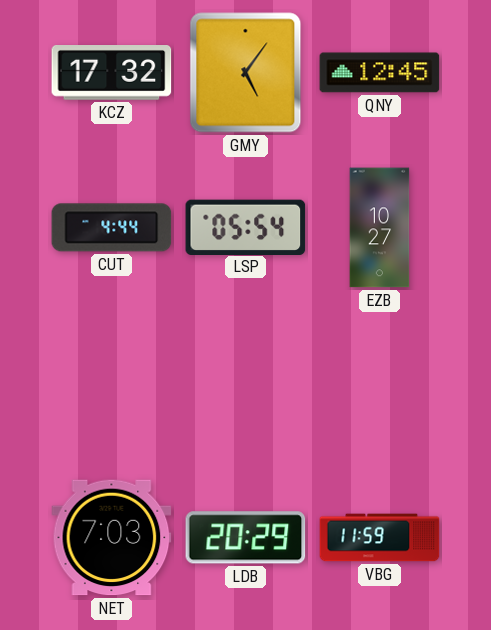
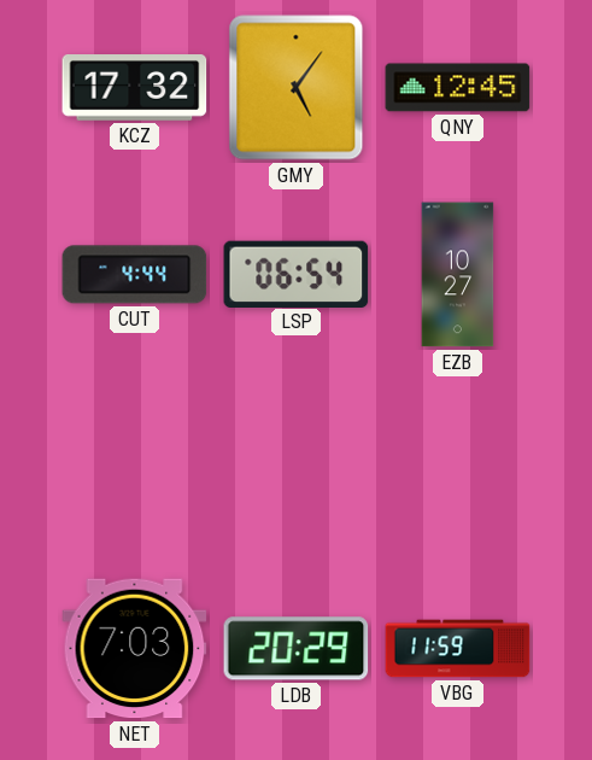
LSP: 05:54 -> 06:54 (297, 274)
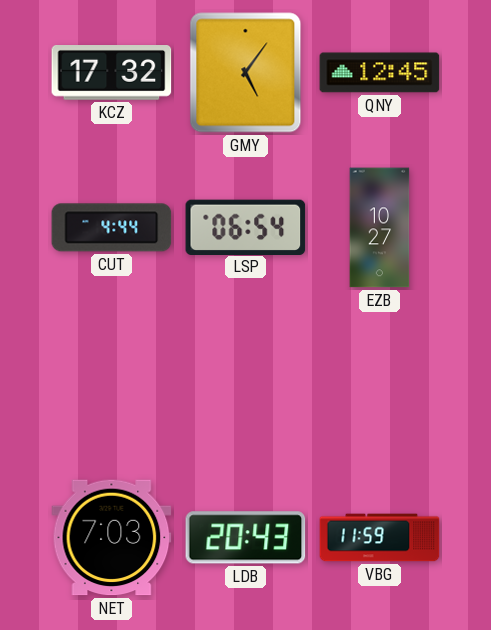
LDB: 20:29 -> 20:43 (246, 538)
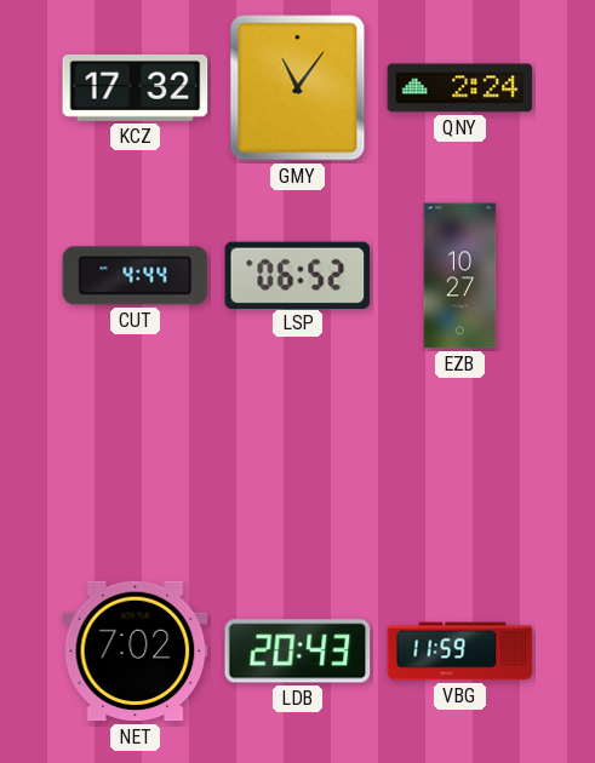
GMY: 5:06 -> 11:06 (298, 88)
QNY: 12:45 -> 2:24 (460, 88)
LSP: 06:54 -> 06:52 (298, 275)
NET: 7:03 -> 7:02 (136, 652)
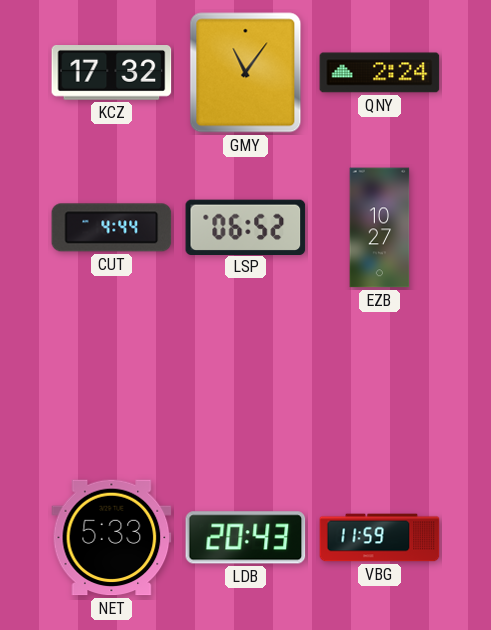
NET: 7:02 -> 5:33 (112, 538)
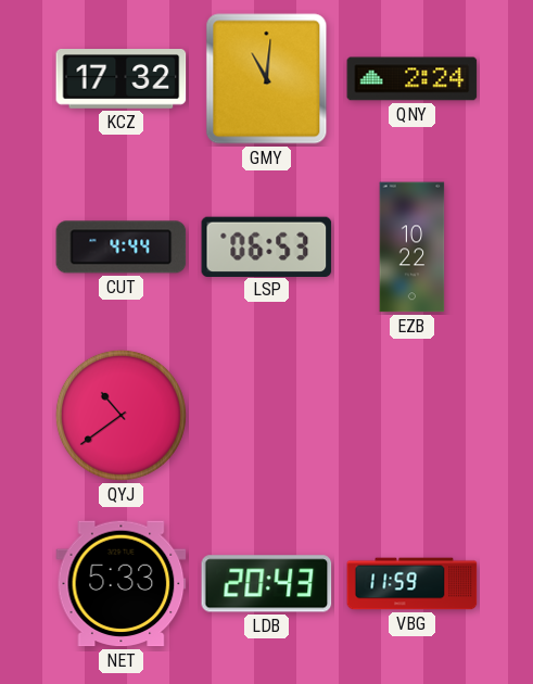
GMY: 11:06 -> 11:01 (267, 79)
LSP: 06:52 -> 06:53 (267, 246)
EZB: 10:27 -> 10:22 (413, 248)
QYJ: none -> 10:39 (120, 415)
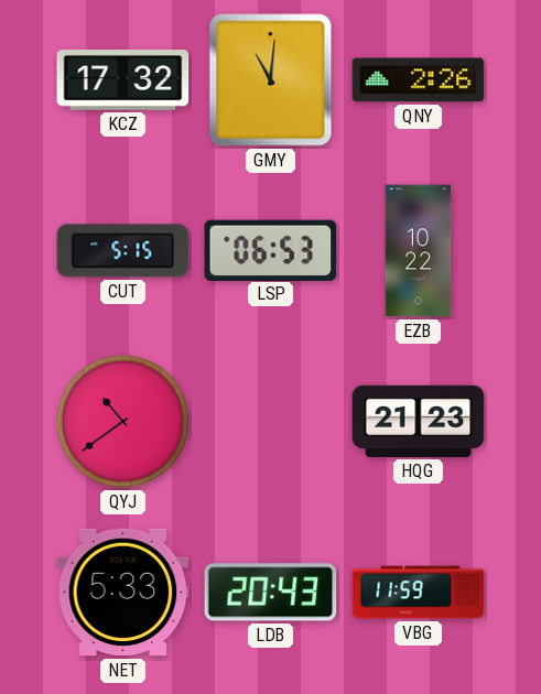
QNY: 2:24 -> 2:26 (419, 80)
CUT: 4:44 -> 5:15 (123, 251)
HQG: none -> 21:23 (419, 421)
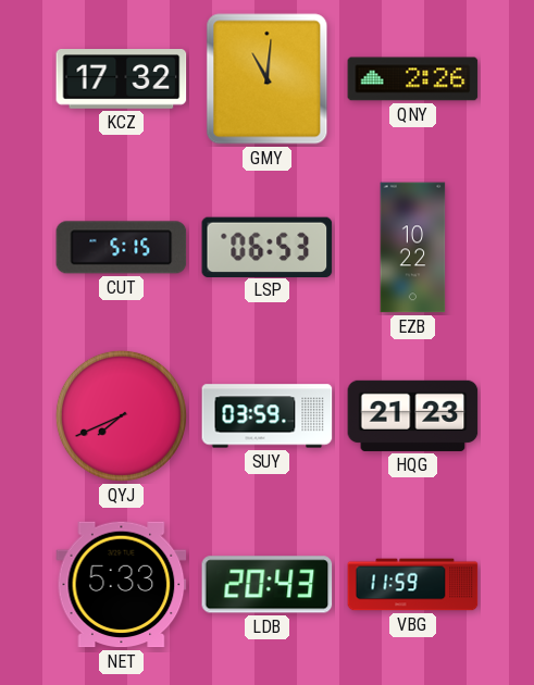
QYJ: 10:39 -> 7:41 (121, 415)
SUY: none -> 03:59 (268, 416)
